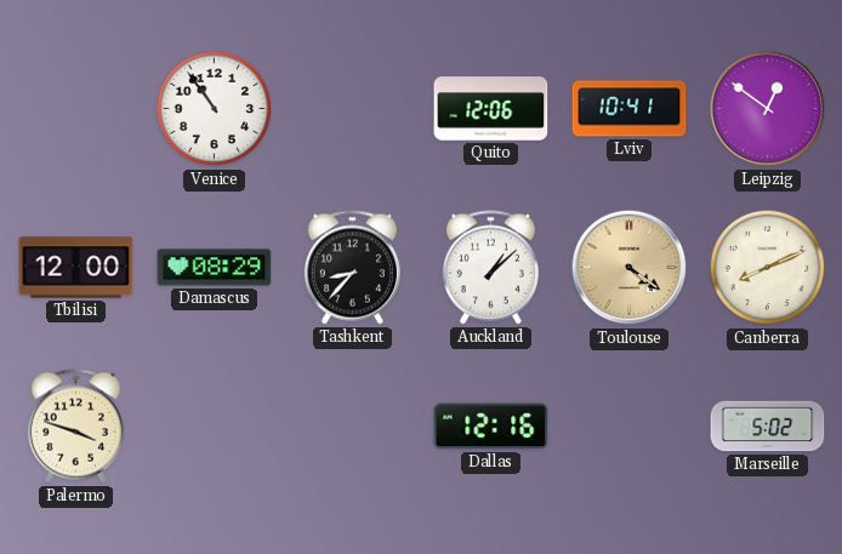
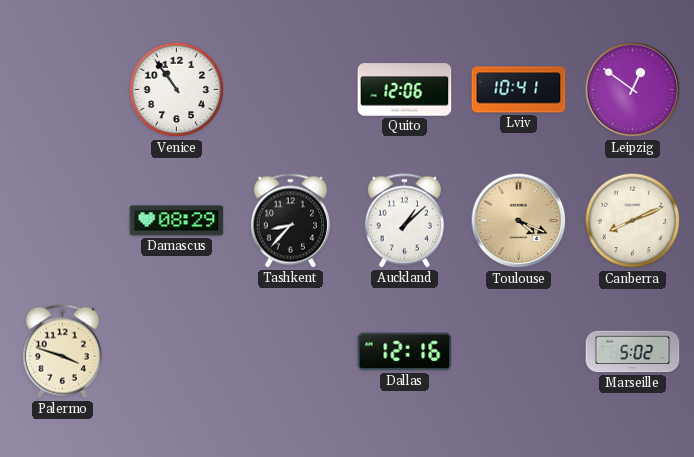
Tbilisi: 12:00 -> none (76, 268)
Toulouse: 4:21 -> 4:19 (519, 221)
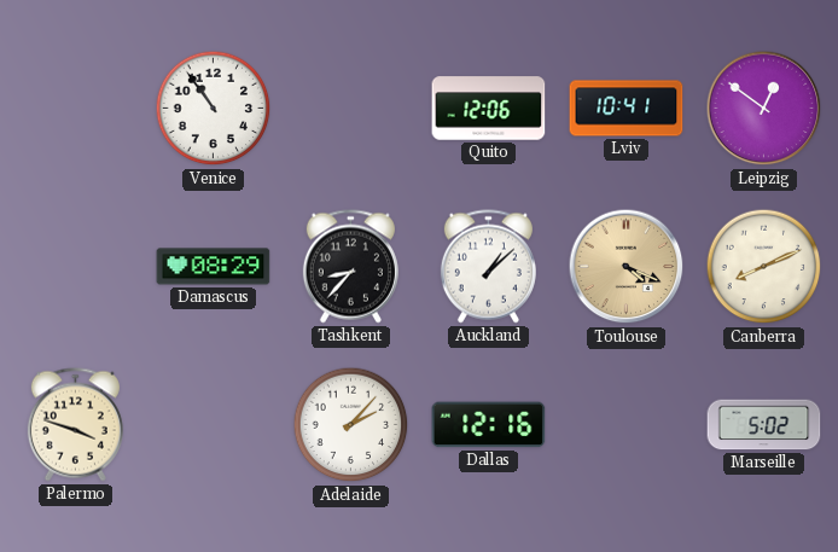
Adelaide: none -> 2:07 (351, 425)
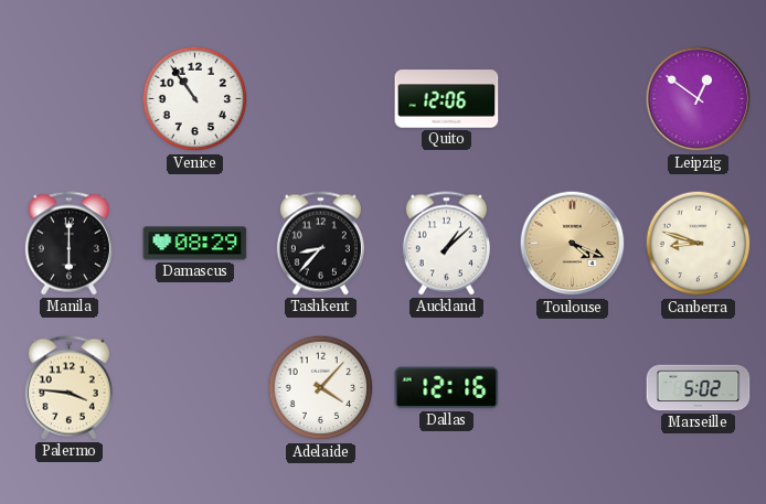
Lviv: 10:41 -> none (627, 109)
Manila: none -> 6:00 (68, 244)
Canberra: 8:11 -> 8:48 (699, 244)
Palermo: 3:48 -> 3:46 (68, 388)
Adelaide: 2:07 -> 4:07 (321, 388)
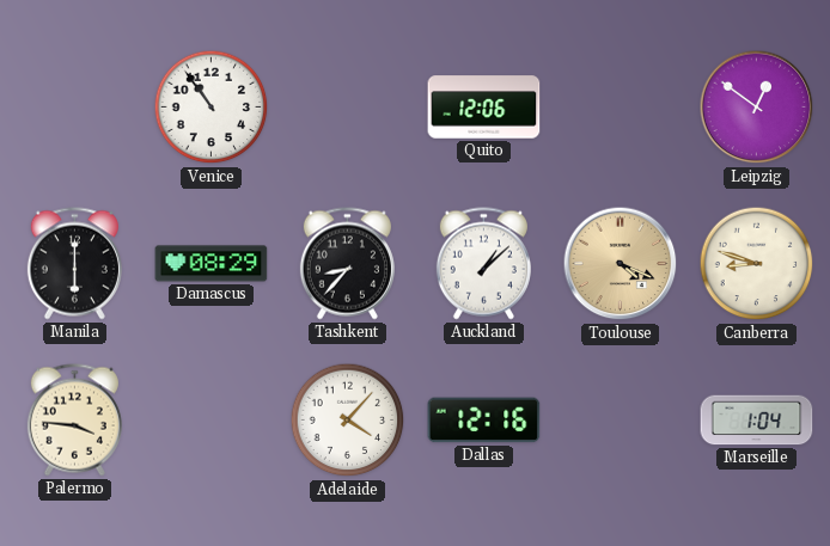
Marseille: 5:02 -> 1:04 (757, 421)
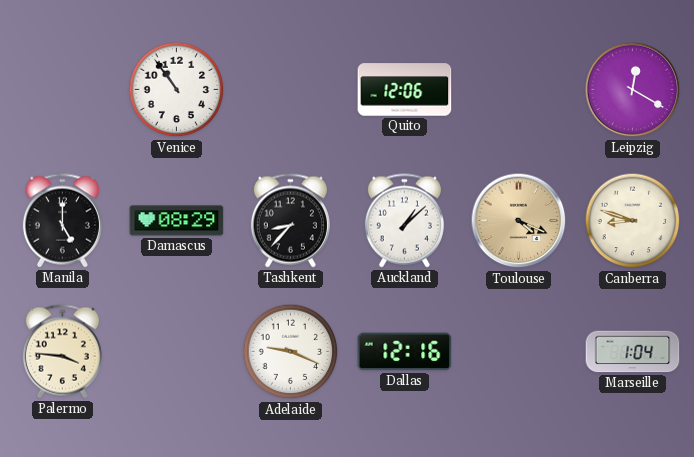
Leipzig: 12:51 -> 12:20 (633, 90)
Manila: 6:00 -> 5:00 (62, 221)
Adelaide: 4:07 -> 9:19 (291, 352)
